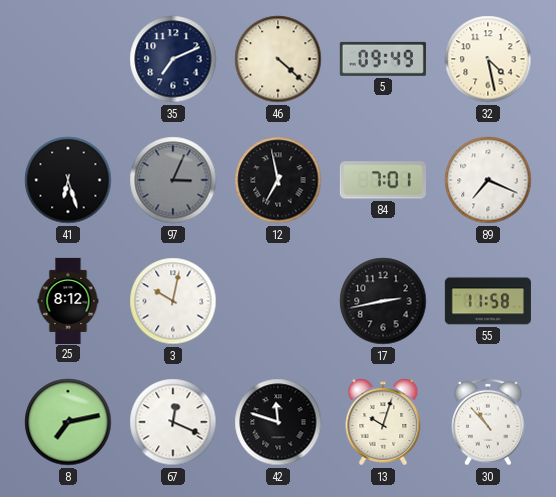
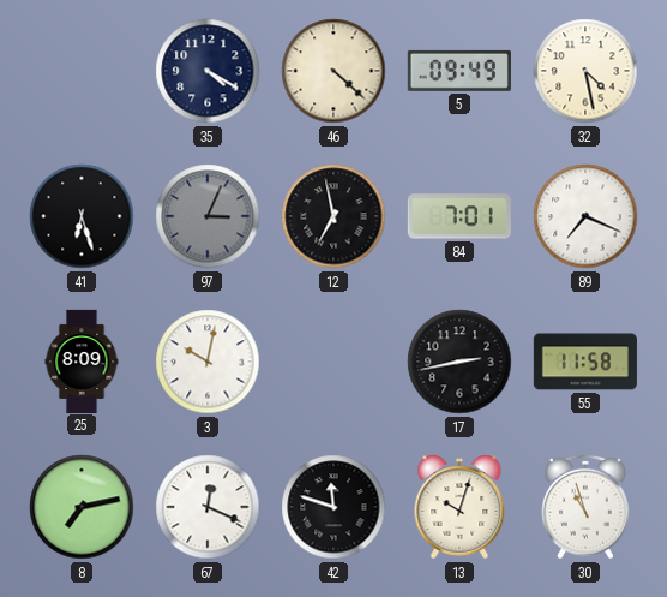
35: 7:11 -> 4:20 (208, 71)
25: 8:12 -> 8:09 (82, 360)
30: 10:53 -> 10:57 (587, 507)
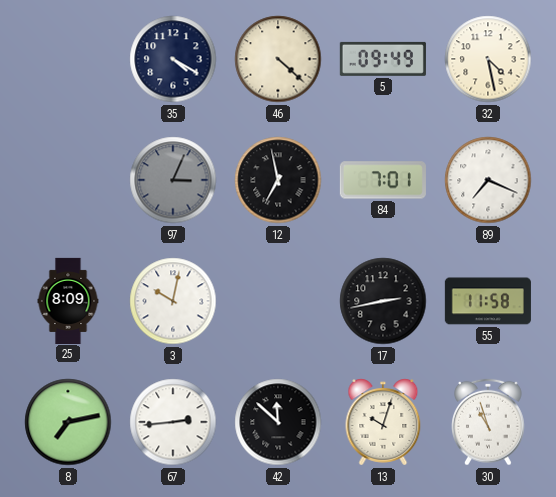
41: 6:27 -> none (82, 216)
67: 12:19 -> 2:44 (173, 422)
42: 11:48 -> 11:52 (278, 422)
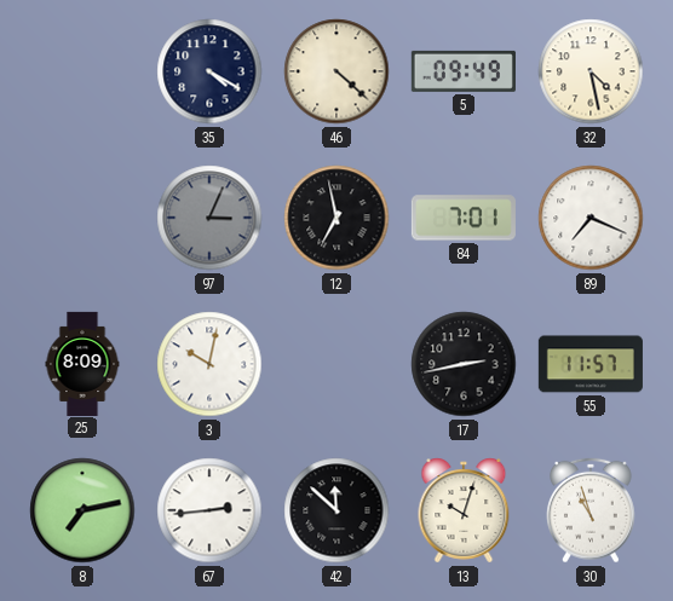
55: 11:58 -> 11:57 (591, 364)
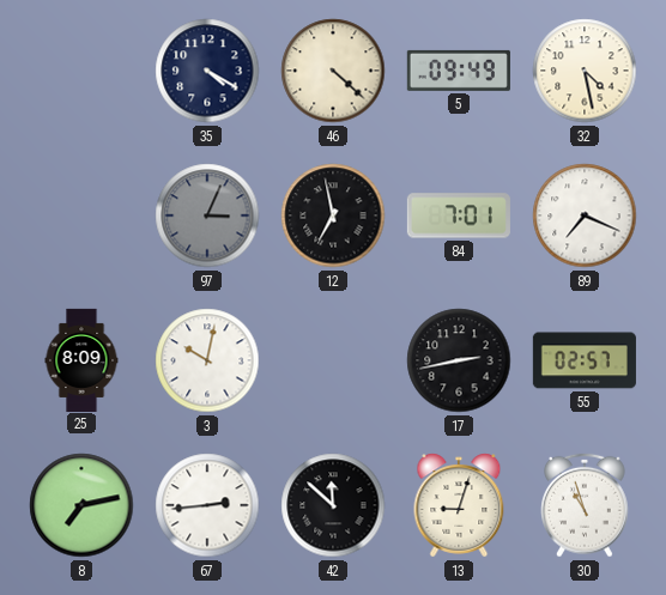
55: 11:57 -> 02:57 (585, 360)
13: 10:03 -> 9:03 (459, 505)
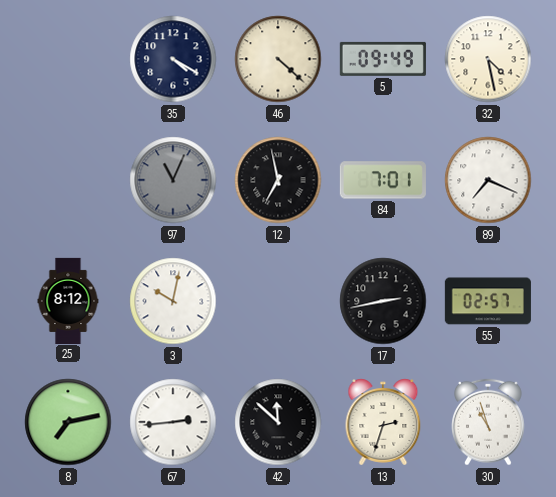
97: 3:04 -> 11:04 (173, 180)
25: 8:09 -> 8:12 (68, 300)
13: 9:03 -> 2:33 (383, 422)
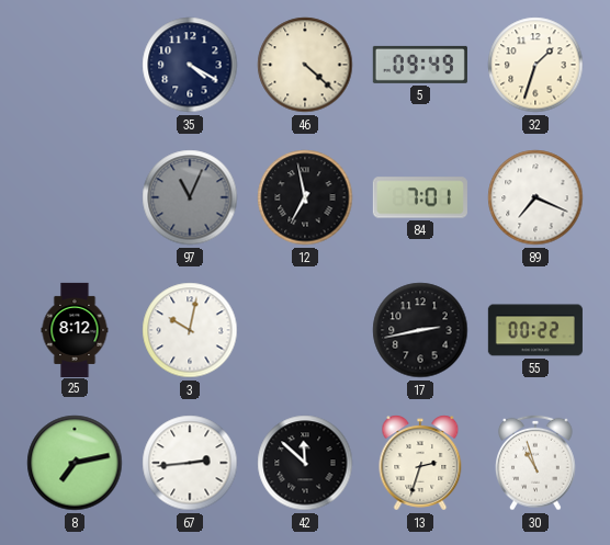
32: 4:28 -> 1:33 (535, 65)
55: 02:57 -> 00:22 (535, 330)
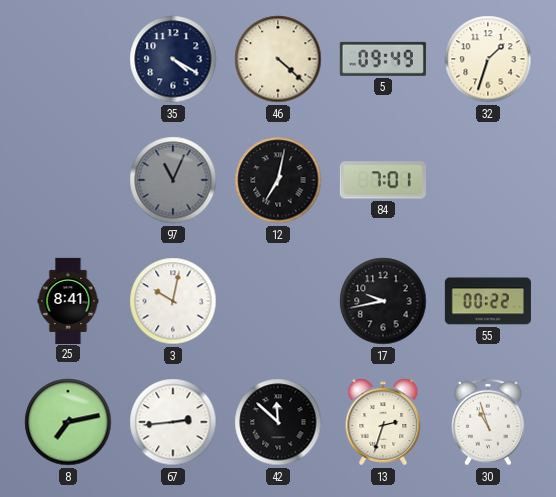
12: 6:58 -> 7:02 (278, 180)
89: 7:19 -> none (535, 197)
25: 8:12 -> 8:41 (68, 300)
17: 2:43 -> 9:43 (383, 301)
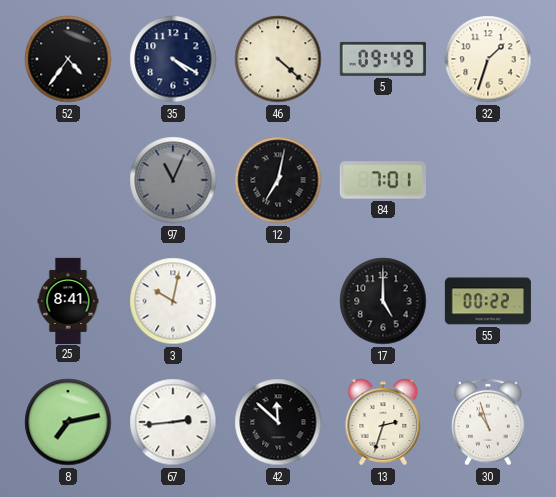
52: none -> 4:36 (68, 59)
17: 9:43 -> 5:00 (383, 301)
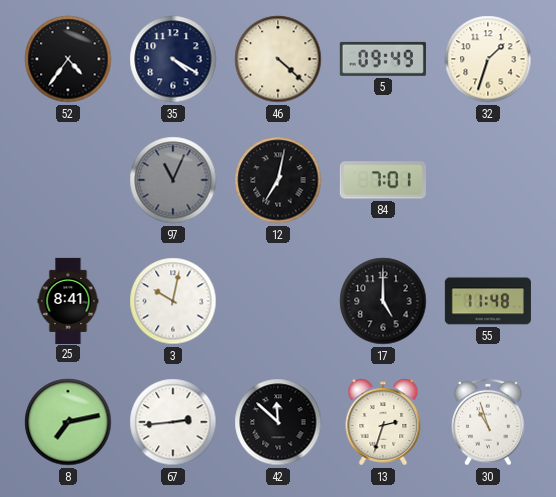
55: 00:22 -> 11:48 (488, 301)
